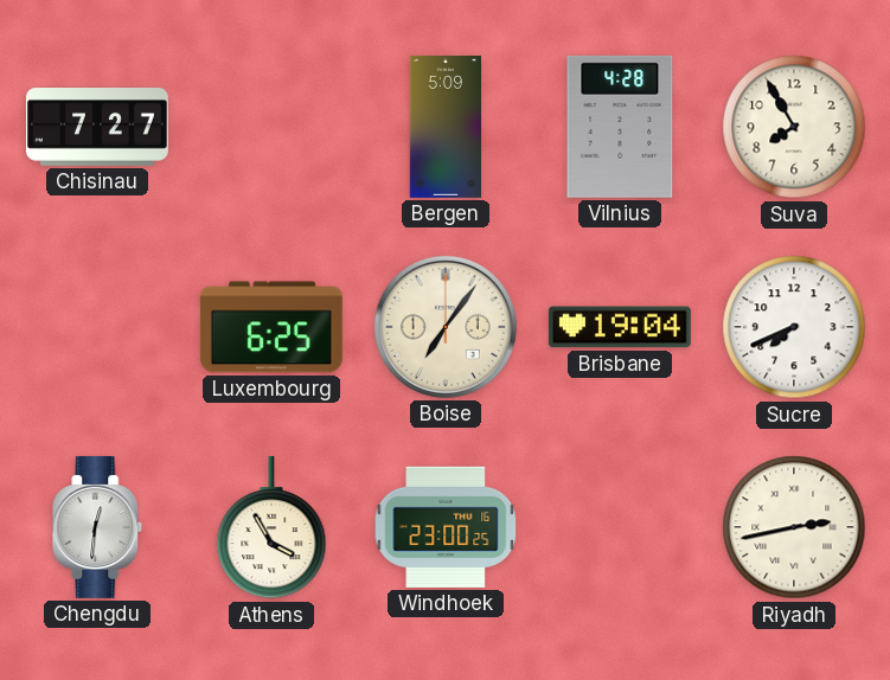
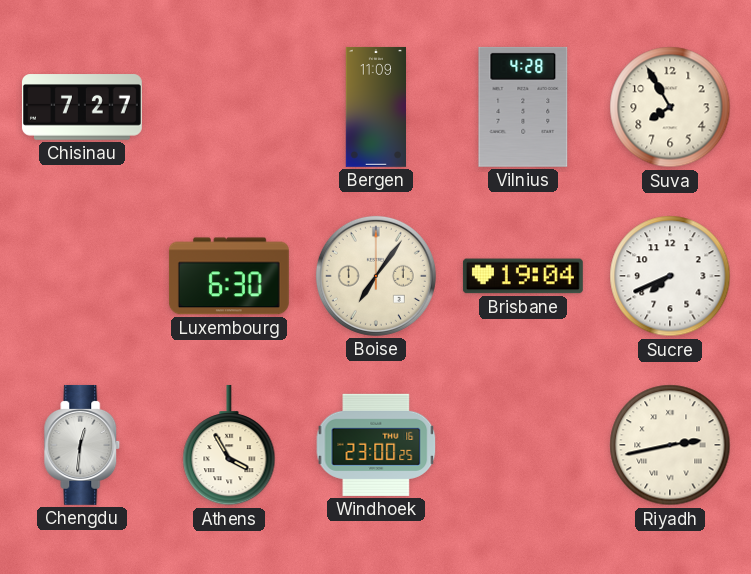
Bergen: 5:09 -> 11:09 (375, 107)
Luxembourg: 6:25 -> 6:30 (229, 276)
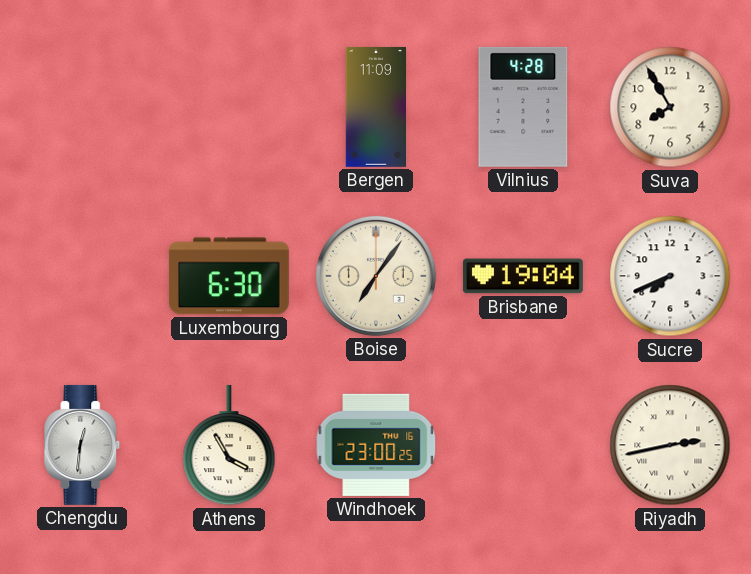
Chisinau: 7:27 -> none (82, 107)
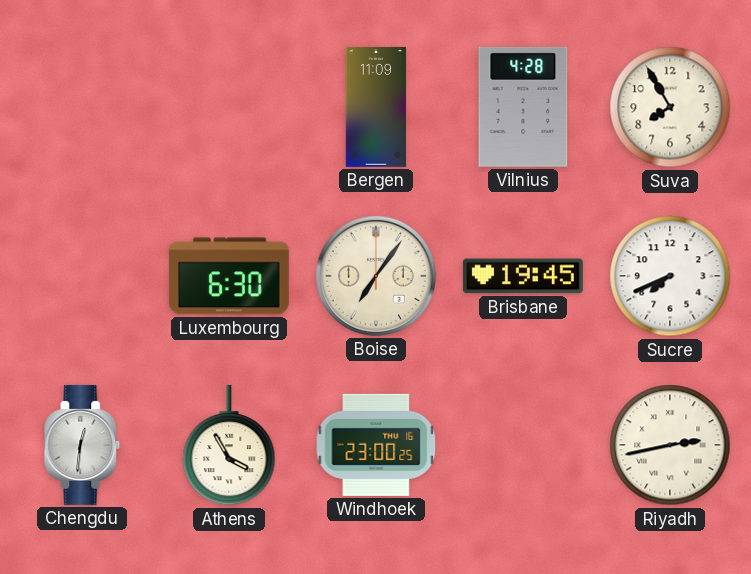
Brisbane: 19:04 -> 19:45 (523, 276)
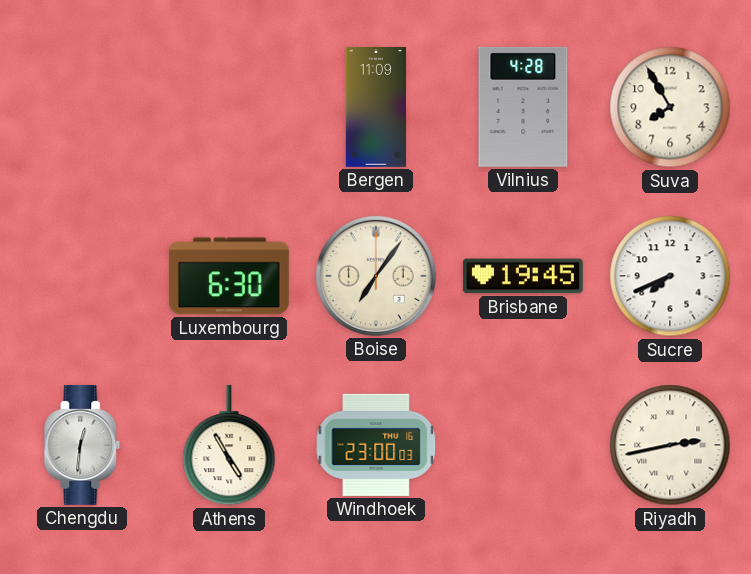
Athens: 3:55 -> 4:55 (229, 445)
Windhoek: 23:00:25 -> 23:00:03 (376, 445)
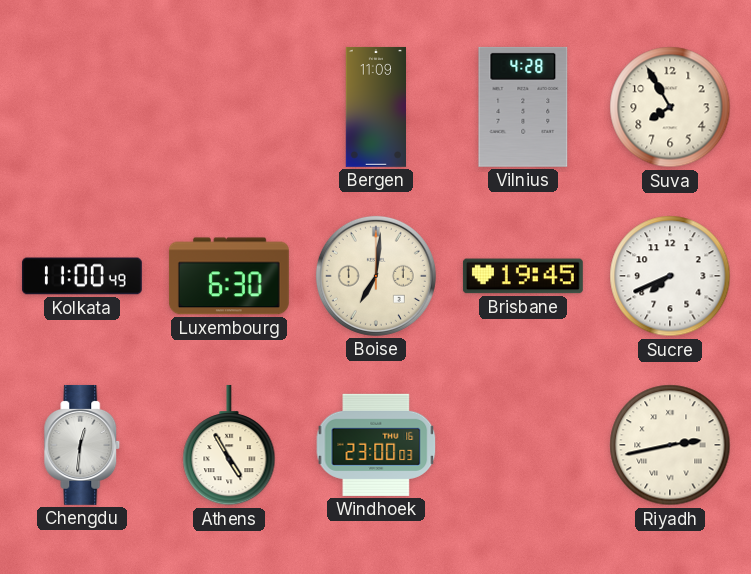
Kolkata: none -> 11:00 (82, 276)
Boise: 7:06 -> 7:01 (376, 276)
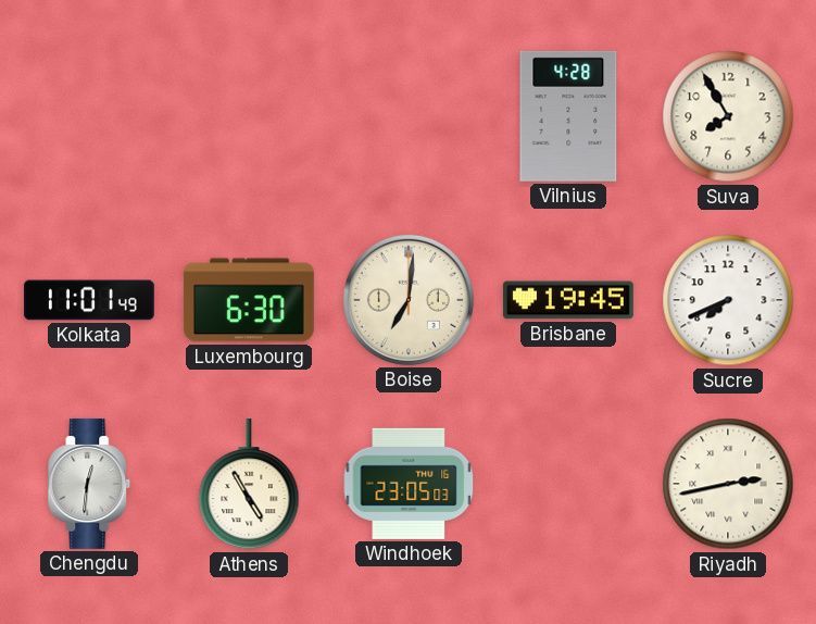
Bergen: 11:09 -> none (375, 107)
Kolkata: 11:00 -> 11:01 (89, 300)
Windhoek: 23:00 -> 23:05 (409, 484)
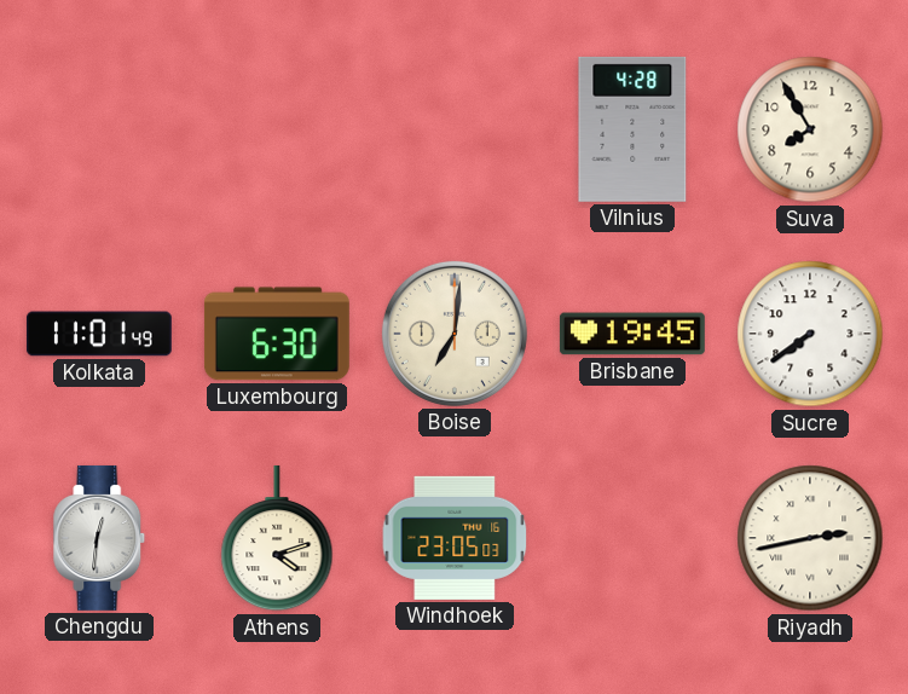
Sucre: 7:41 -> 7:39 (810, 334)
Athens: 4:55 -> 4:12 (277, 538)
